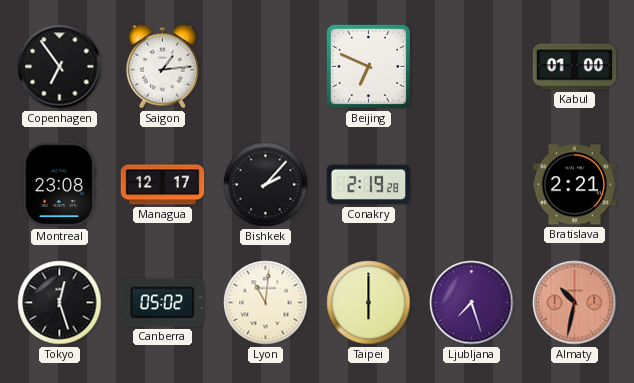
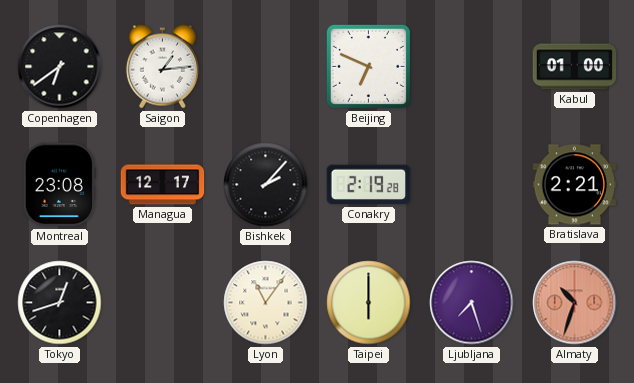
Copenhagen: 6:54 -> 6:39 (60, 67)
Tokyo: 12:27 -> 12:42 (60, 303)
Canberra: 05:02 -> none (162, 303)
Lyon: 11:01 -> 11:06 (266, 303)
Almaty: 10:32 -> 10:33 (575, 303)
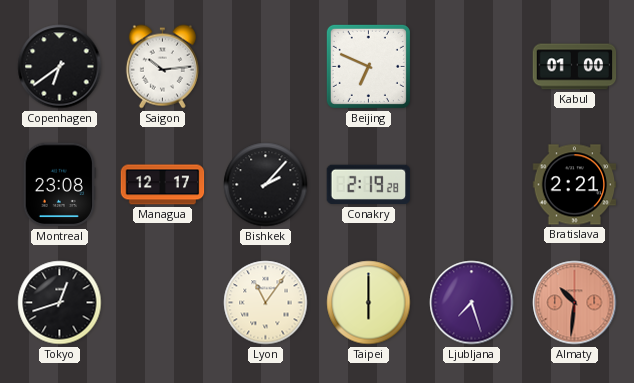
Saigon: 1:14 -> 10:14 (162, 67)
Almaty: 10:33 -> 10:31 (575, 303)
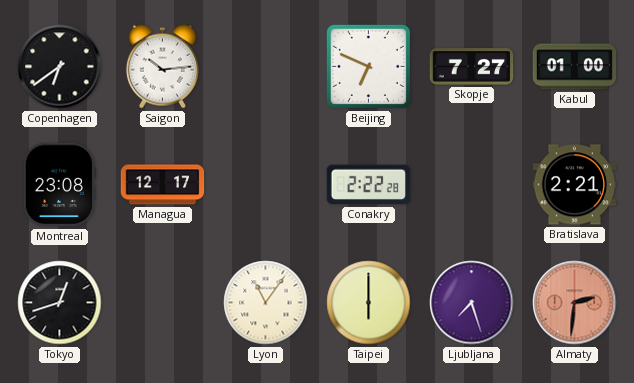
Skopje: none -> 7:27 (472, 67)
Bishkek: 2:07 -> none (266, 185)
Conakry: 2:19 -> 2:22 (369, 185)
Almaty: 10:31 -> 2:31 (575, 303)
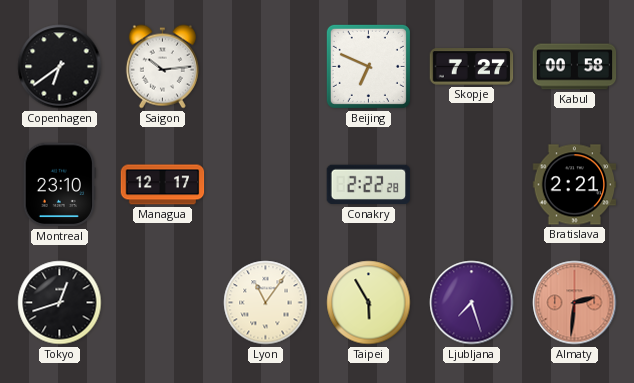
Kabul: 01:00 -> 00:58 (575, 67)
Montreal: 23:08 -> 23:10 (59, 185)
Taipei: 6:00 -> 5:55 (369, 303)
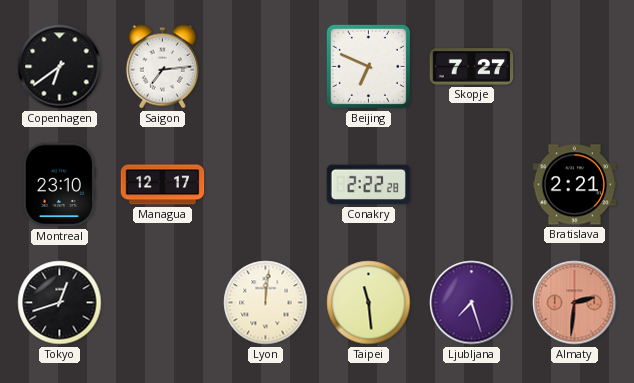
Saigon: 10:14 -> 7:14 (162, 67)
Kabul: 00:58 -> none (575, 67)
Lyon: 11:06 -> 12:01 (266, 303)
Taipei: 5:55 -> 11:29 (369, 303)
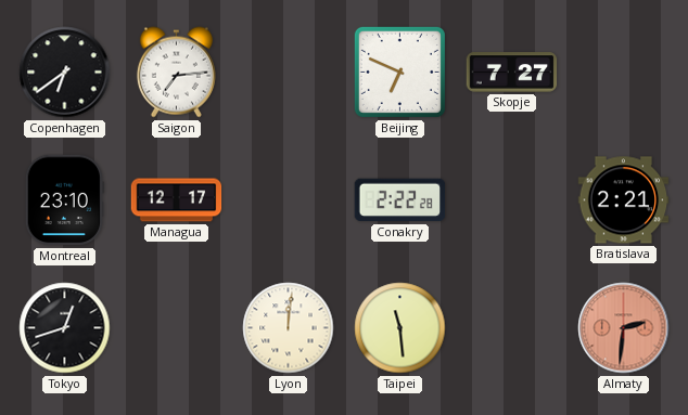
Ljubljana: 7:27 -> none (472, 303)
